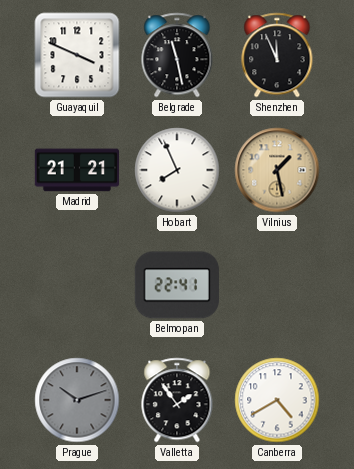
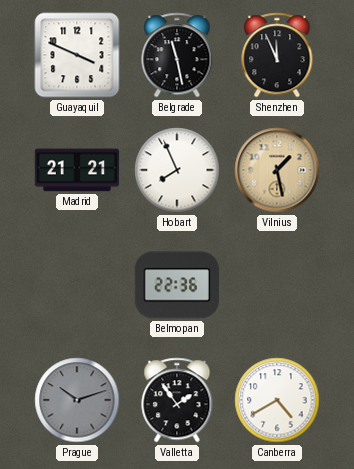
Belmopan: 22:41 -> 22:36 (177, 285)
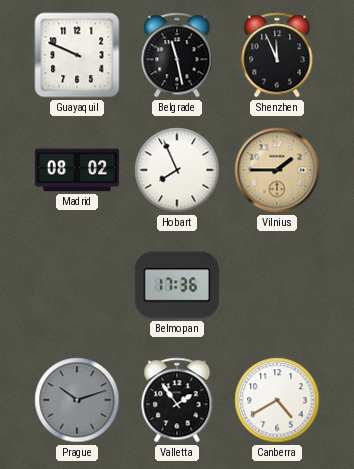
Guayaquil: 3:49 -> 9:49 (77, 55)
Madrid: 21:21 -> 08:02 (77, 170)
Vilnius: 1:28 -> 1:45 (277, 170)
Belmopan: 22:36 -> 17:36 (177, 285)
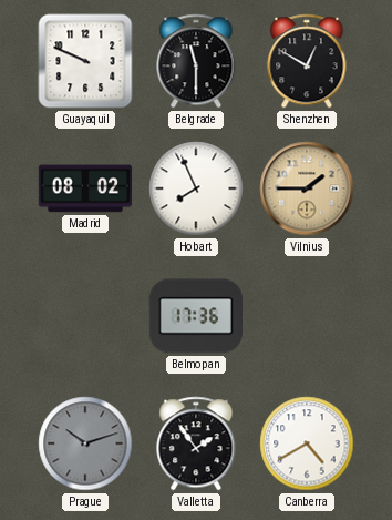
Belgrade: 11:28 -> 11:30 (196, 61)
Shenzhen: 11:56 -> 12:50 (307, 61)
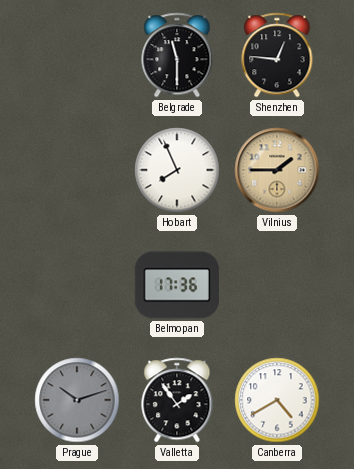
Guayaquil: 9:49 -> none (85, 61)
Shenzhen: 12:50 -> 12:46 (277, 55)
Madrid: 08:02 -> none (85, 188)
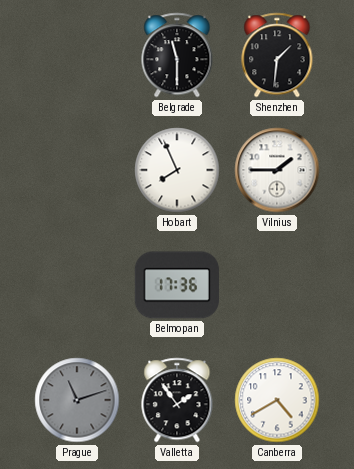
Shenzhen: 12:46 -> 1:31 (277, 55)
Vilnius dial: champagne -> white (277, 170)
Prague: 10:12 -> 11:12 (77, 400)
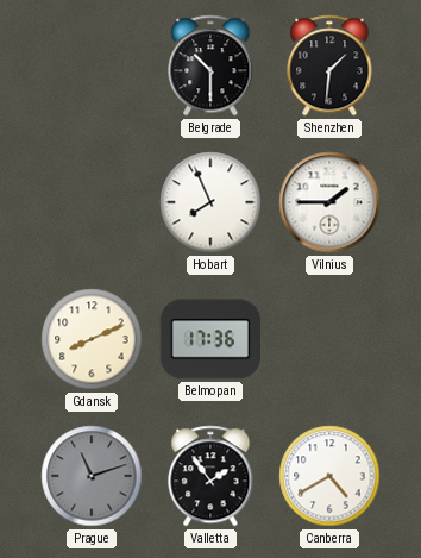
Belgrade: 11:30 -> 10:30 (211, 65)
Gdansk: none -> 8:11 (92, 339)
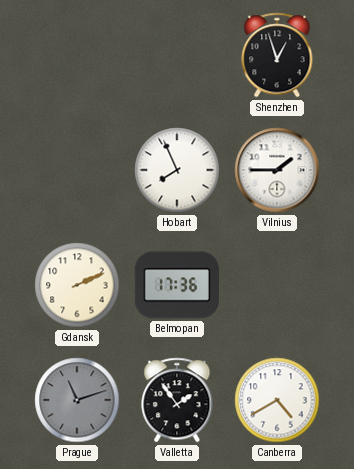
Belgrade: 10:30 -> none (211, 65)
Shenzhen: 1:31 -> 12:57 (277, 55)
Gdansk: 8:11 -> 2:11 (77, 285)
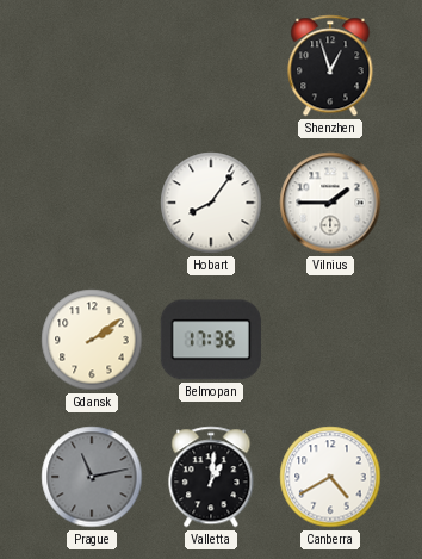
Hobart: 7:56 -> 8:06 (211, 203)
Gdansk: 2:11 -> 2:09 (92, 340)
Prague: 11:12 -> 11:13 (92, 477)
Valletta: 1:54 -> 1:01 (211, 477)
